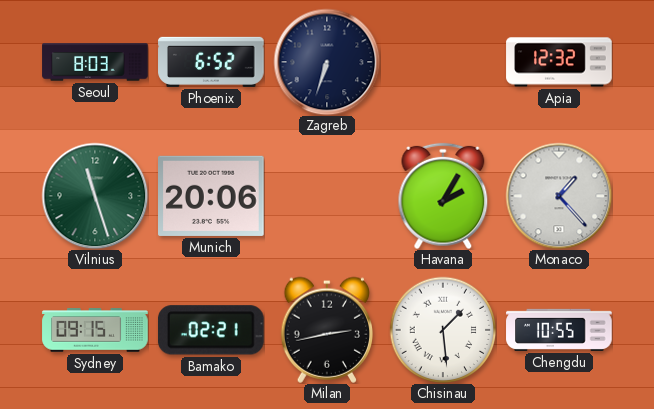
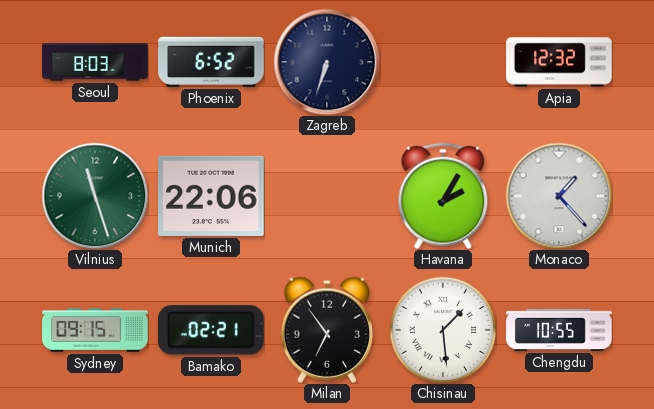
Munich: 20:06 -> 22:06 (212, 196)
Milan: 2:43 -> 6:54 (326, 330)
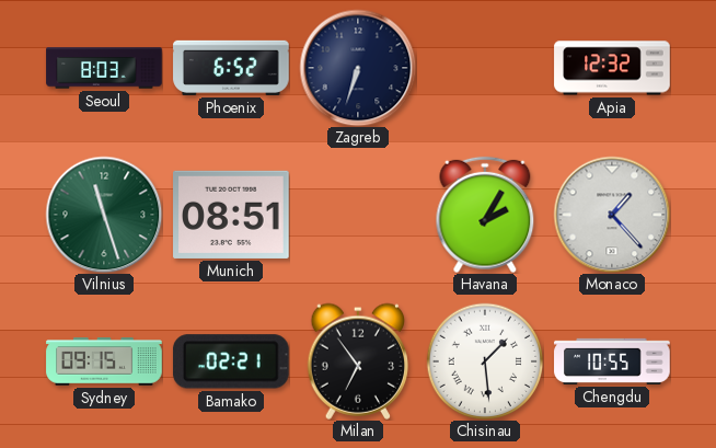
Munich: 22:06 -> 08:51 (232, 215)
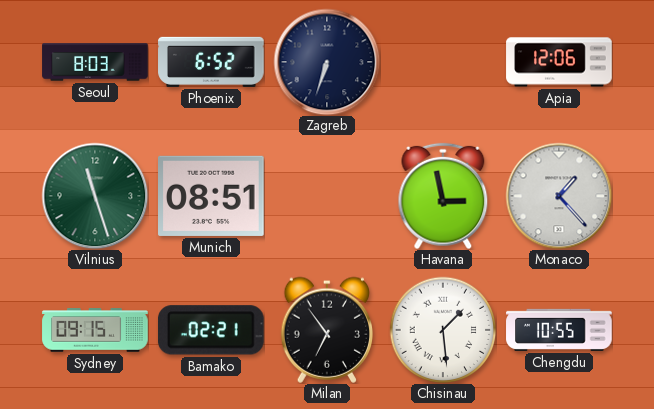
Apia: 12:32 -> 12:06 (559, 62)
Havana: 2:05 -> 2:58 (443, 196)
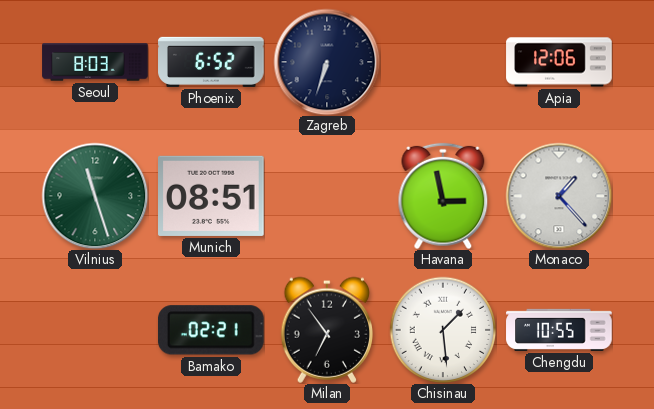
Sydney: 09:15 -> none (95, 330)
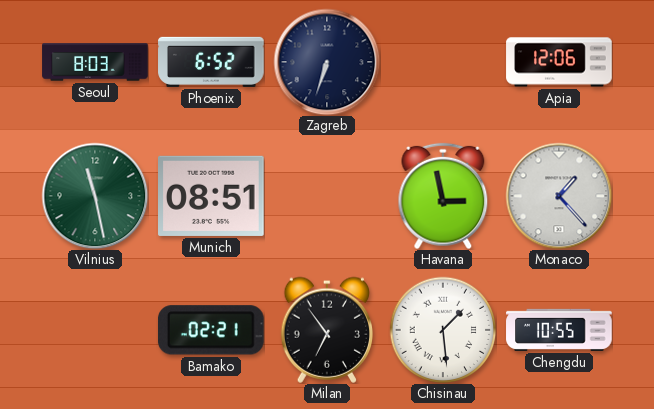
Vilnius: 11:27 -> 11:28 (95, 196)
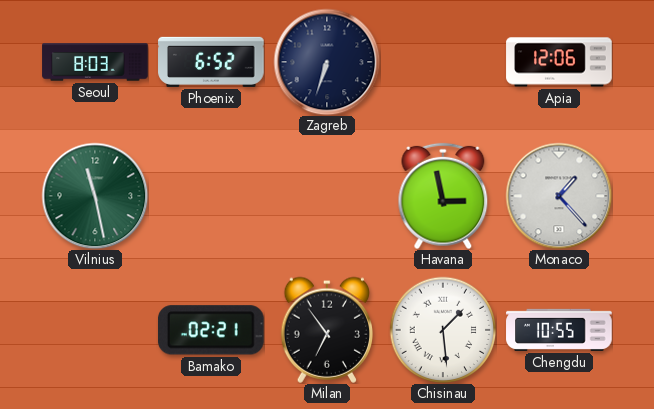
Munich: 08:51 -> none (212, 196)
